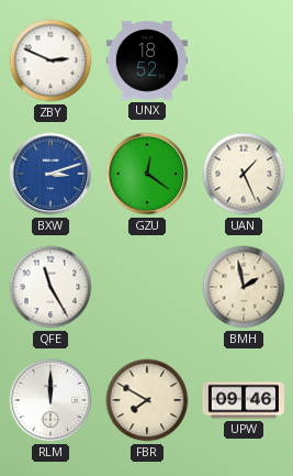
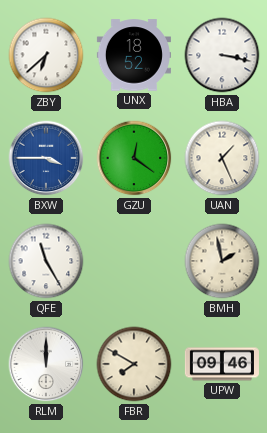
ZBY: 2:49 -> 6:38 (46, 55)
HBA: none -> 3:17 (222, 55)
BXW: 3:12 -> 3:45 (46, 158)
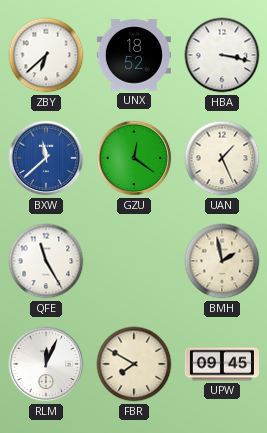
BXW: 3:45 -> 11:38 (46, 158)
RLM: 12:00 -> 12:04 (46, 364)
UPW: 09:46 -> 09:45 (222, 364)
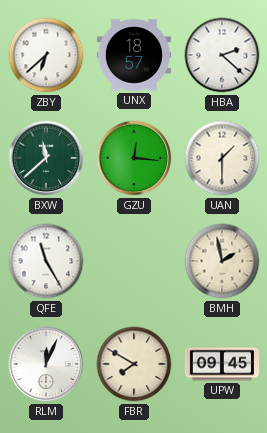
UNX: 18:52 -> 18:57 (134, 55)
HBA: 3:17 -> 2:22 (222, 55)
BXW dial: blue -> green (46, 158)
GZU: 12:21 -> 12:16 (134, 158)
UAN: 1:26 -> 1:30 (222, 158)
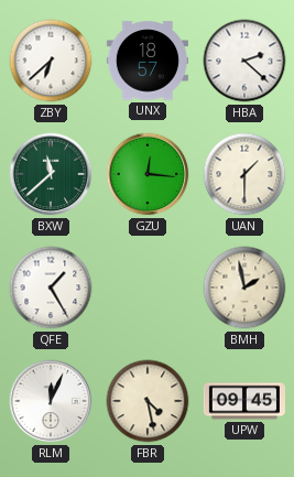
QFE: 11:25 -> 1:25 (51, 288)
FBR: 7:50 -> 4:28 (148, 401)
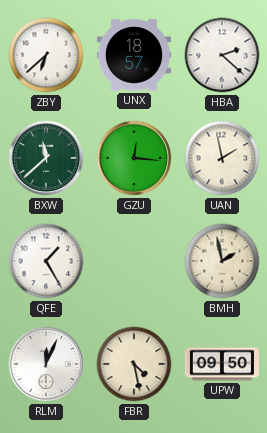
UAN: 1:30 -> 1:58 (222, 158)
UPW: 09:45 -> 09:50 (222, 364)
